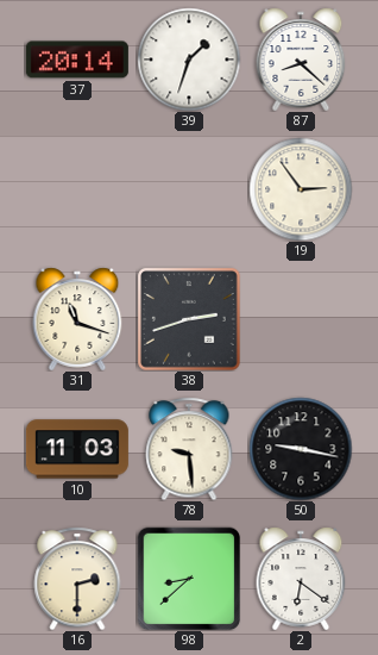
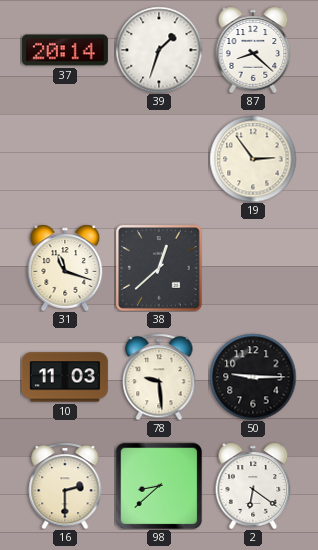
38: 2:42 -> 12:38 (159, 268)
50: 9:17 -> 9:15 (253, 377)
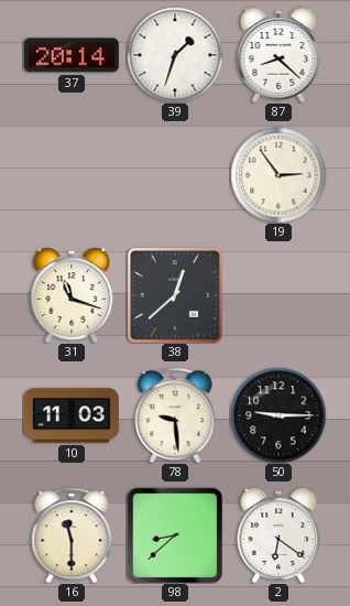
16: 2:30 -> 11:30 (72, 535)
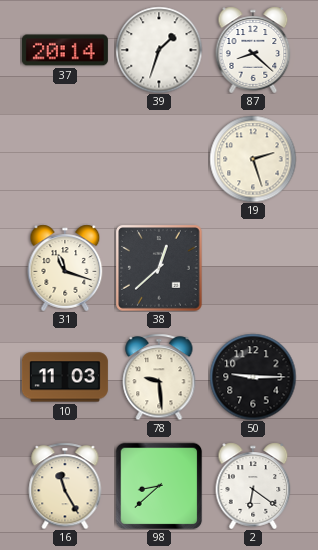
19: 2:54 -> 2:27 (253, 159)
16: 11:30 -> 11:25 (65, 486)
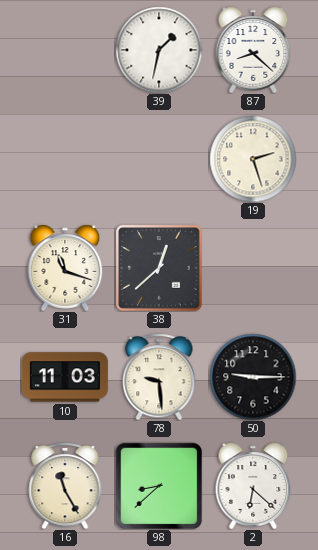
37: 20:14 -> none (65, 50)
39: 1:33 -> 1:32 (159, 50)
2: 6:21 -> 6:22 (253, 486)
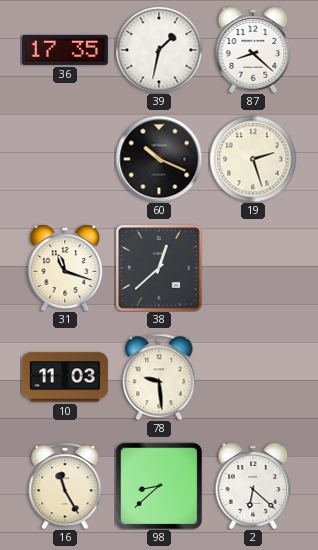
36: none -> 17:35 (65, 50)
60: none -> 10:19 (159, 159)
50: 9:15 -> none (253, 377)
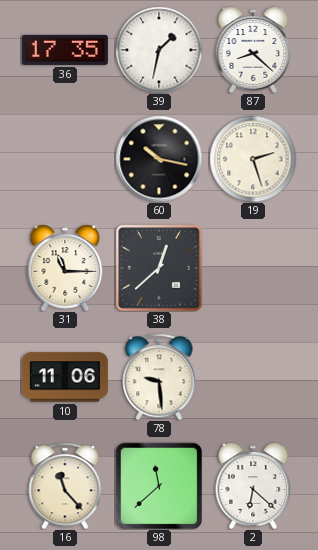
60: 10:19 -> 10:17 (159, 159)
31: 11:18 -> 11:15 (65, 268)
10: 11:03 -> 11:06 (65, 377)
16: 11:25 -> 11:23 (65, 486)
98: 8:38 -> 11:38 (159, 486)
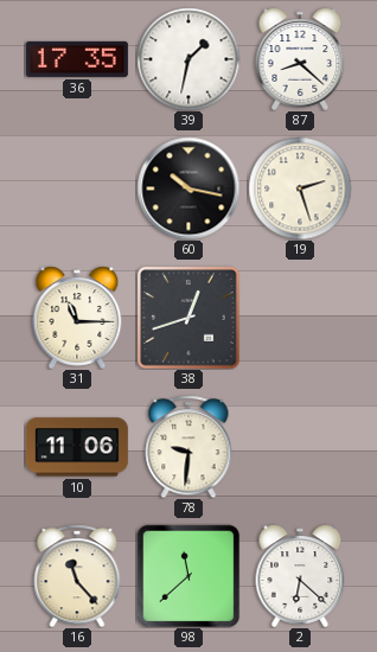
38: 12:38 -> 12:42 (188, 318)
78: 9:29 -> 9:31 (188, 447)
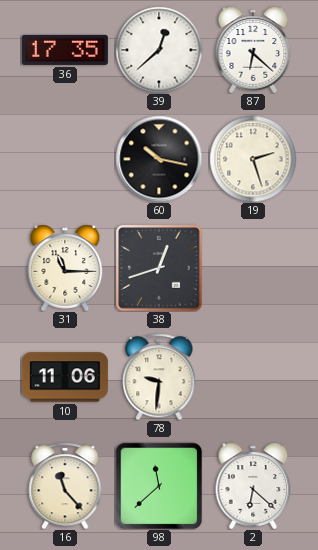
39: 1:32 -> 12:38 (159, 50)
87: 8:22 -> 6:22 (253, 50)
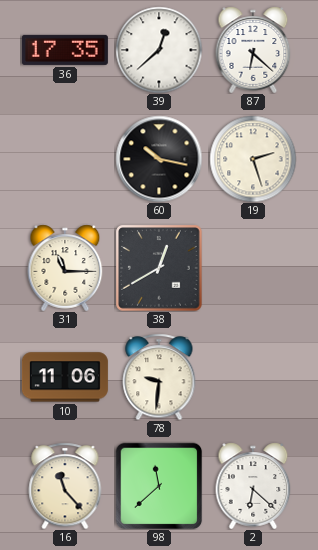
38: 12:42 -> 12:40 (159, 268)
